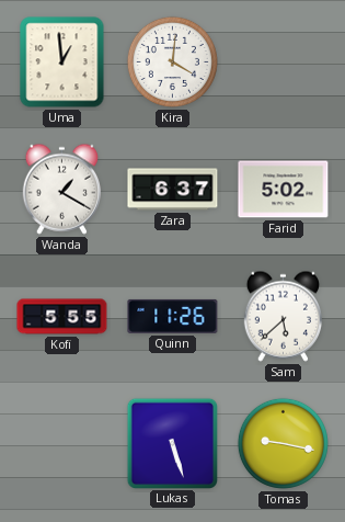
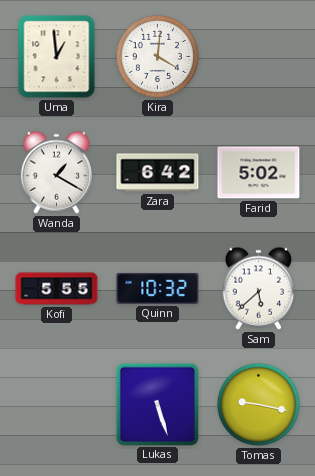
Zara: 6:37 -> 6:42 (158, 173)
Quinn: 11:26 -> 10:32 (158, 288)
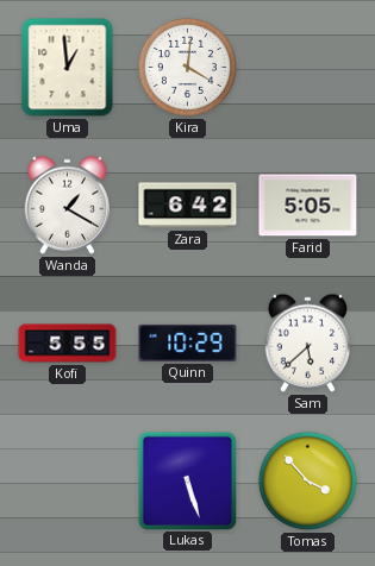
Farid: 5:02 -> 5:05 (308, 206)
Quinn: 10:32 -> 10:29 (188, 342)
Tomas: 9:17 -> 3:53 (307, 480)
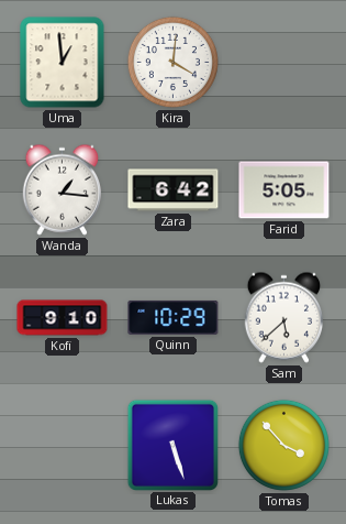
Wanda: 1:20 -> 1:16 (62, 189)
Kofi: 5:55 -> 9:10 (63, 318)
